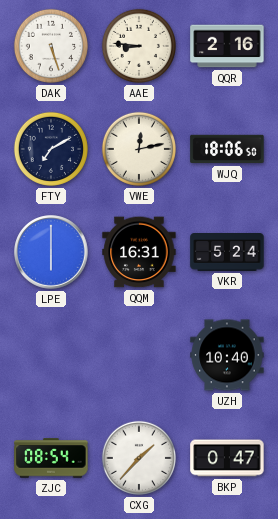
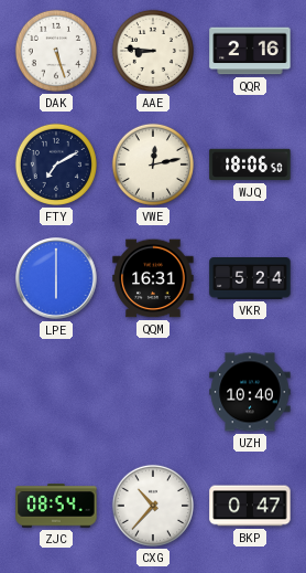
CXG: 1:37 -> 10:37 (153, 506)
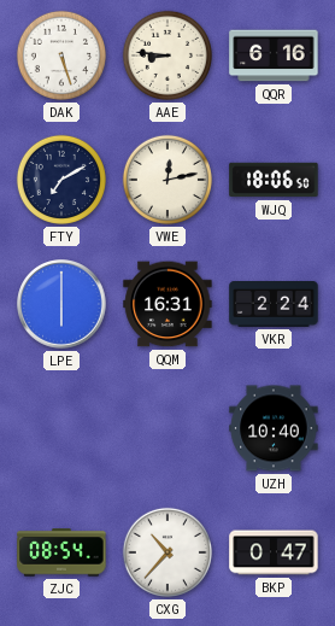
QQR: 2:16 -> 6:16 (274, 55)
VKR: 5:24 -> 2:24 (274, 305)
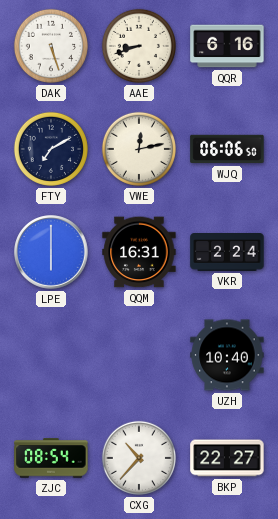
AAE: 8:46 -> 8:42 (139, 46)
WJQ: 18:06 -> 06:06 (227, 149)
BKP: 0:47 -> 22:27 (227, 458)
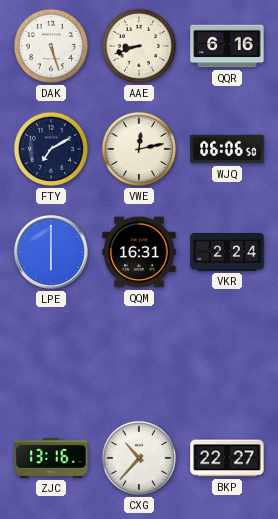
UZH: 10:40 -> none (227, 355)
ZJC: 08:54 -> 13:16 (51, 458)
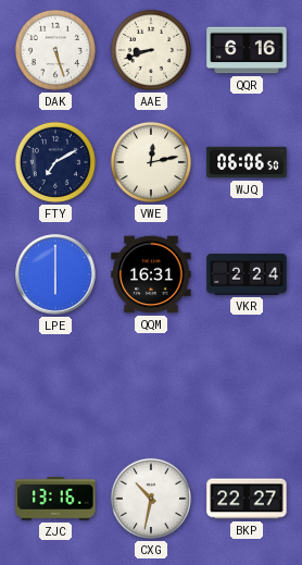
CXG: 10:37 -> 10:32 (151, 499)
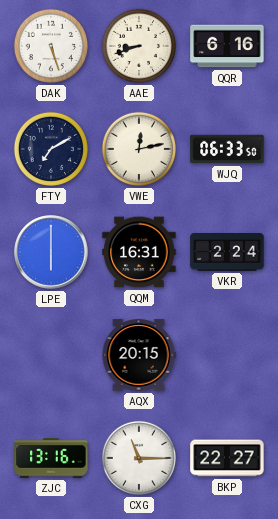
WJQ: 06:06 -> 06:33 (227, 149)
AQX: none -> 20:15 (139, 355)
CXG: 10:32 -> 11:15 (139, 458)
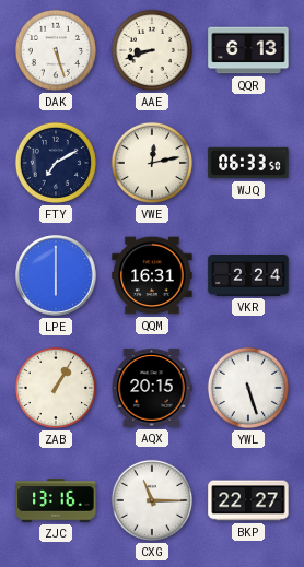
QQR: 6:16 -> 6:13 (248, 50)
ZAB: none -> 1:05 (56, 388)
YWL: none -> 5:27 (248, 388)
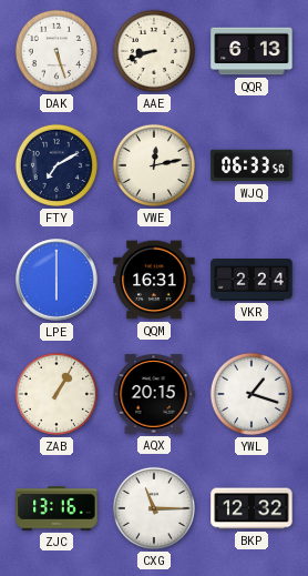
YWL: 5:27 -> 1:18 (251, 394)
BKP: 22:27 -> 12:32 (251, 508)
